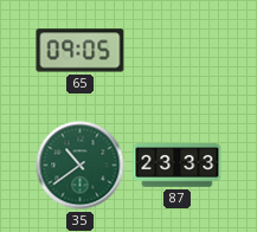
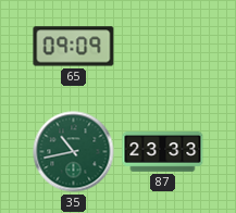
65: 09:05 -> 09:09 (74, 47)
35: 10:39 -> 10:43 (74, 152)
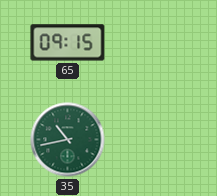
65: 09:09 -> 09:15 (68, 43)
87: 23:33 -> none (163, 152)
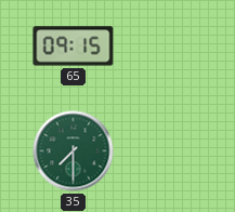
35: 10:43 -> 7:30 (74, 151)
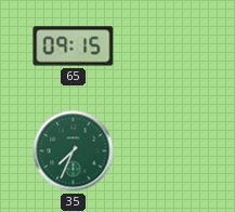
35: 7:30 -> 7:34 (74, 151)
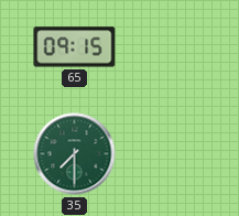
35: 7:34 -> 7:30 (75, 154)
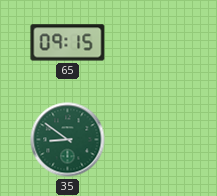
35: 7:30 -> 8:51 (68, 140)
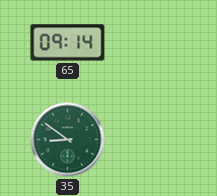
65: 09:15 -> 09:14 (68, 43)
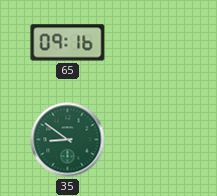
65: 09:14 -> 09:16 (68, 43)
